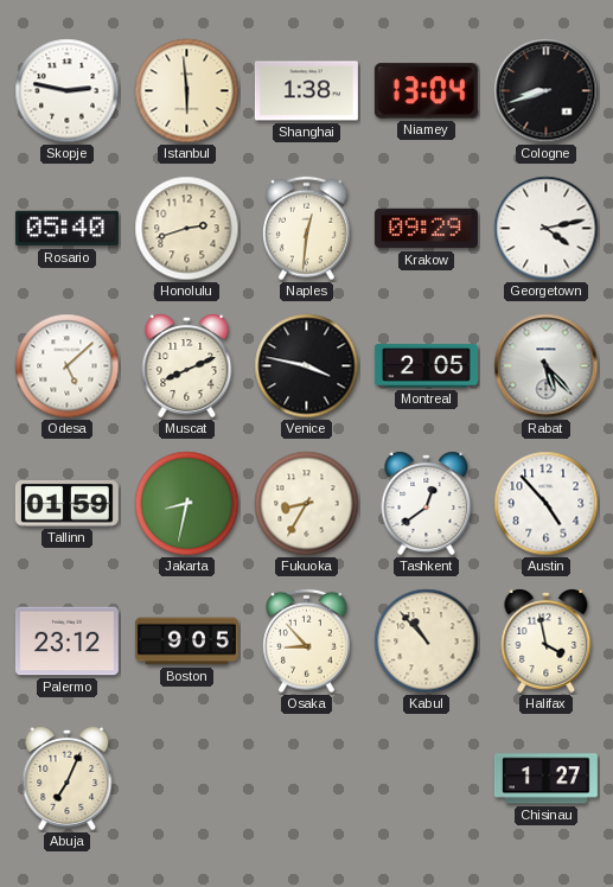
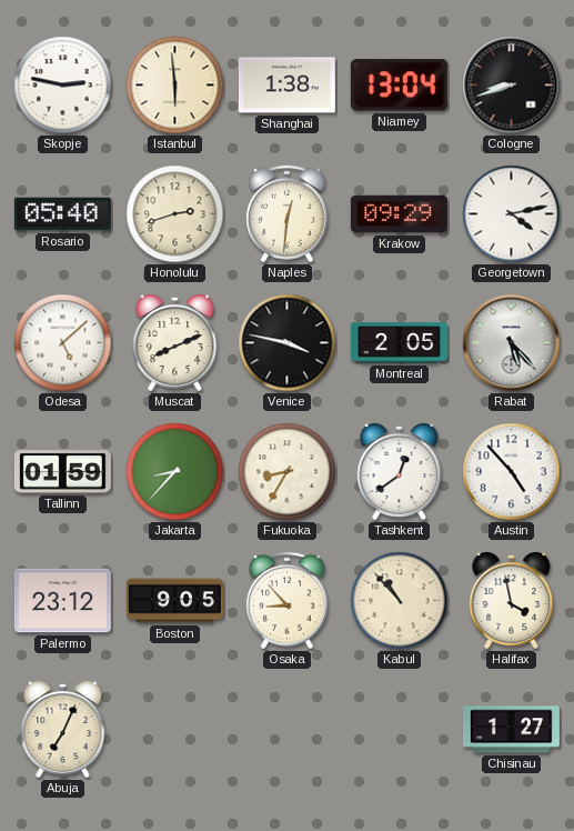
Jakarta: 8:32 -> 8:37 (175, 472)
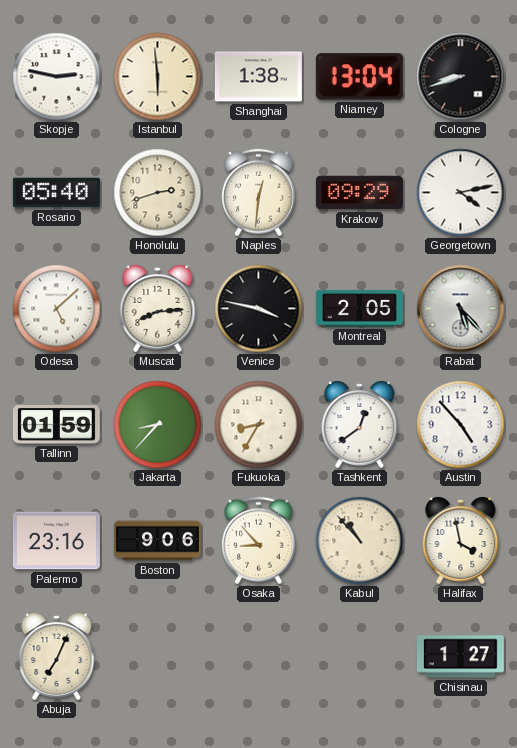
Muscat: 8:11 -> 8:14 (158, 309)
Palermo: 23:12 -> 23:16 (56, 541)
Boston: 9:05 -> 9:06 (157, 541)
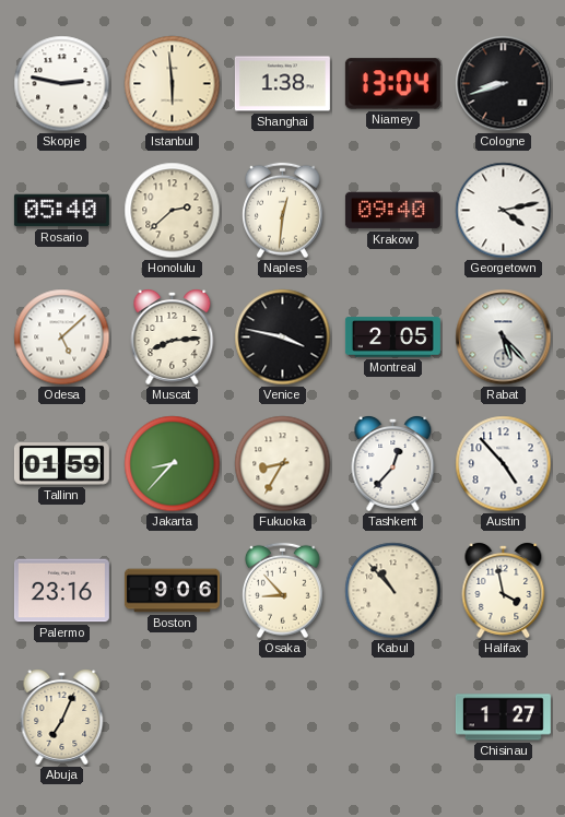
Honolulu: 2:42 -> 2:38 (173, 211)
Krakow: 09:29 -> 09:40 (392, 211)
Tashkent: 12:39 -> 12:37 (393, 464)
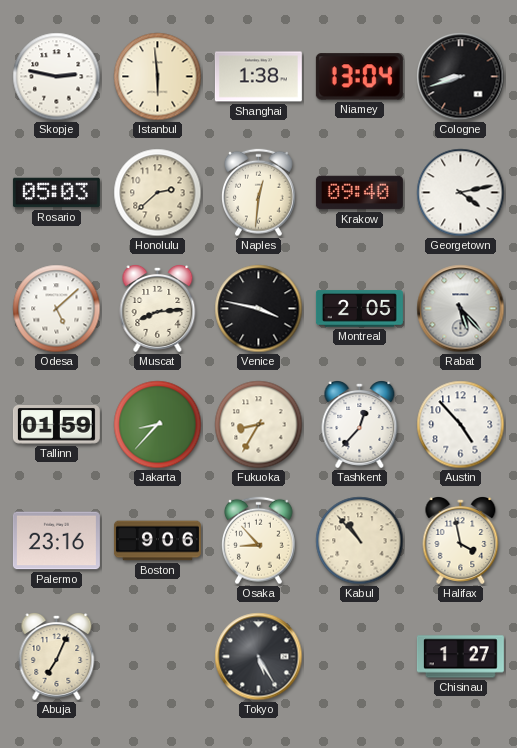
Rosario: 05:40 -> 05:03 (56, 193)
Tokyo: none -> 5:25 (259, 657)
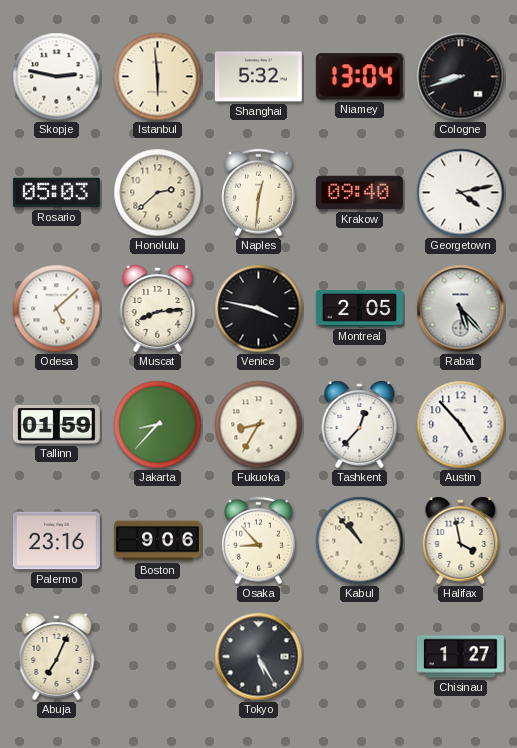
Shanghai: 1:38 -> 5:32 (258, 77)
